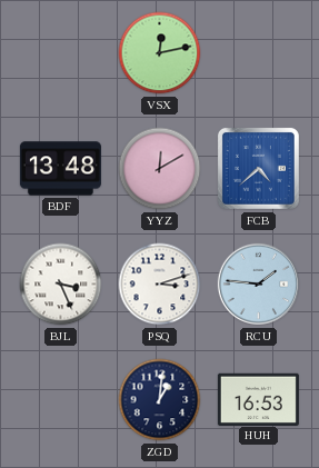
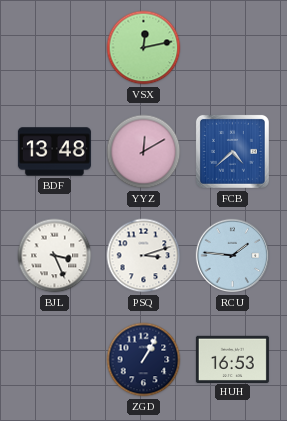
ZGD: 1:01 -> 1:05 (144, 360)
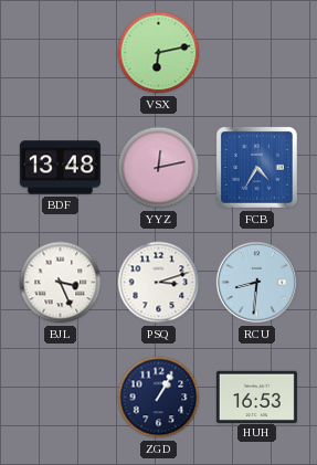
VSX: 12:13 -> 6:13 (159, 53)
YYZ: 12:10 -> 12:13 (159, 168)
FCB: 4:38 -> 4:35 (256, 167)
RCU: 1:46 -> 8:31 (257, 283)
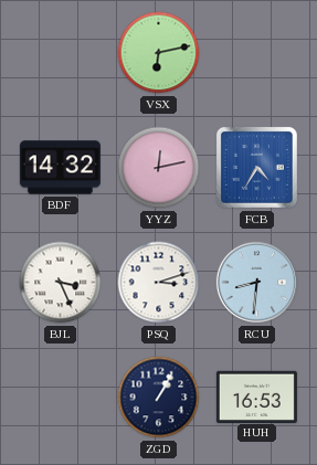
BDF: 13:48 -> 14:32 (60, 168)
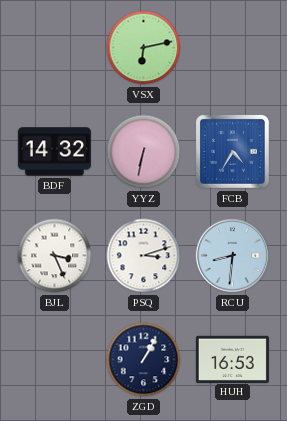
YYZ: 12:13 -> 6:32 (144, 152)
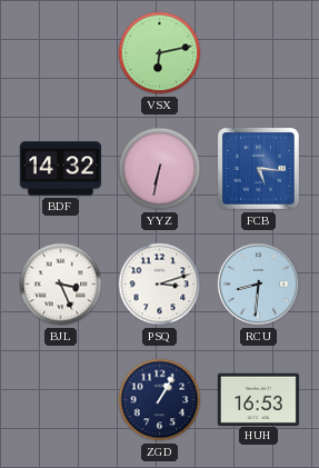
FCB: 4:35 -> 5:16 (258, 168)
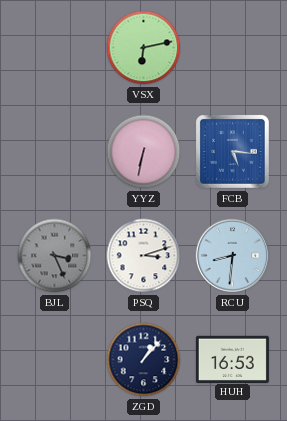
BDF: 14:32 -> none (60, 169)
BJL dial: white -> grey (55, 256)
ZGD: 1:05 -> 1:07 (144, 360)
